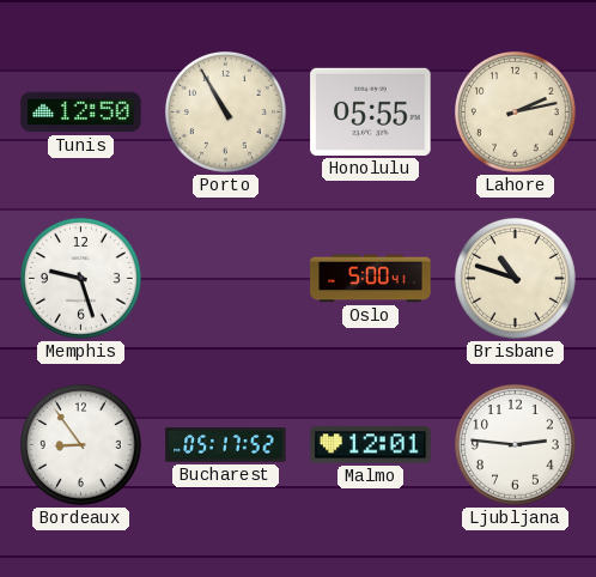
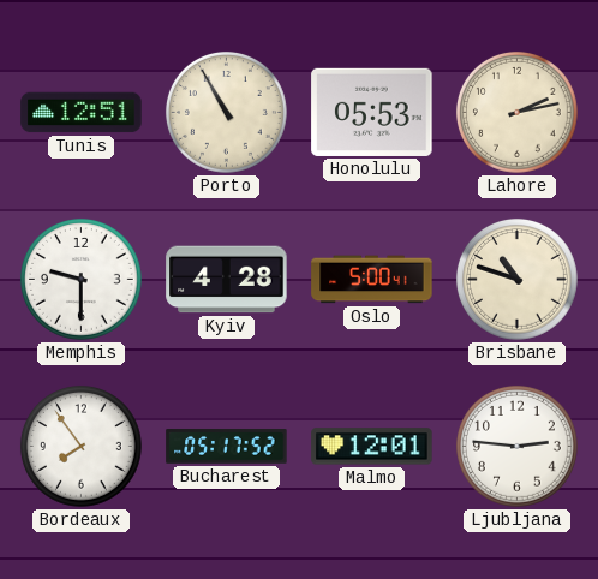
Tunis: 12:50 -> 12:51 (82, 113)
Honolulu: 05:55 -> 05:53 (372, 112)
Memphis: 9:27 -> 9:30 (80, 279)
Kyiv: none -> 4:28 (227, 280)
Bordeaux: 8:54 -> 7:54 (80, 446)
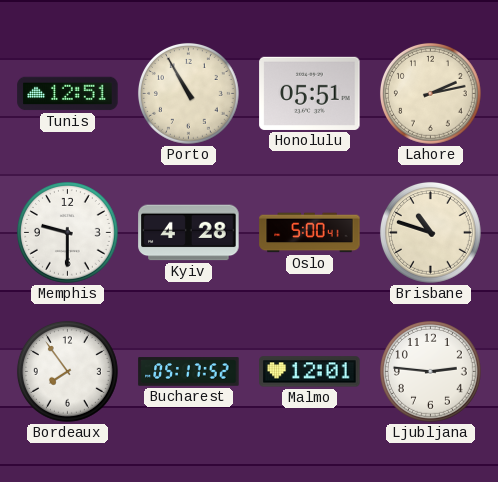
Honolulu: 05:53 -> 05:51 (310, 93)
